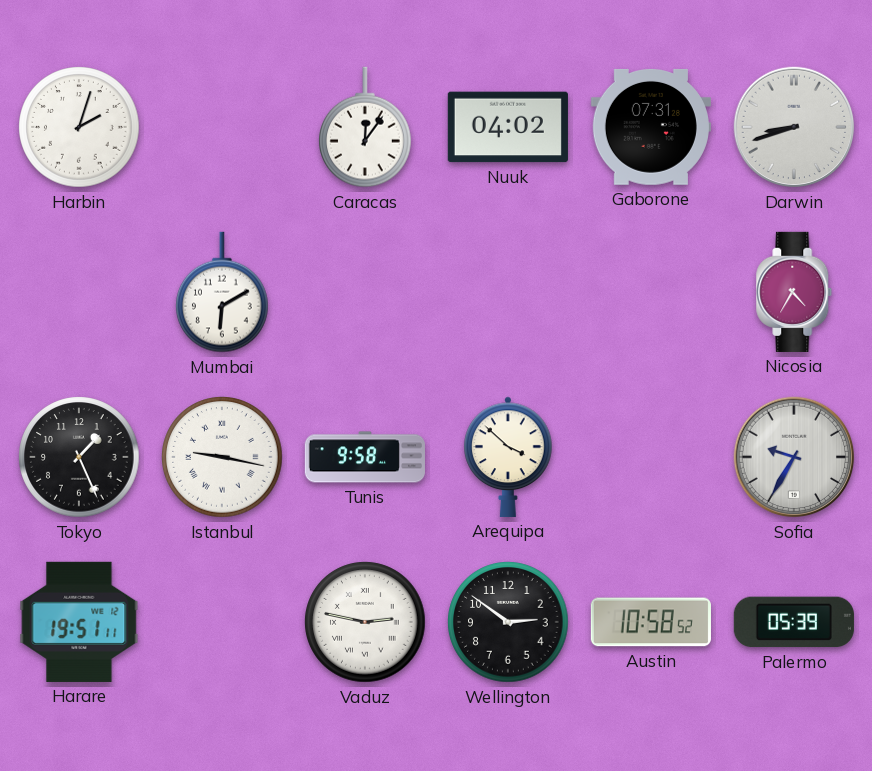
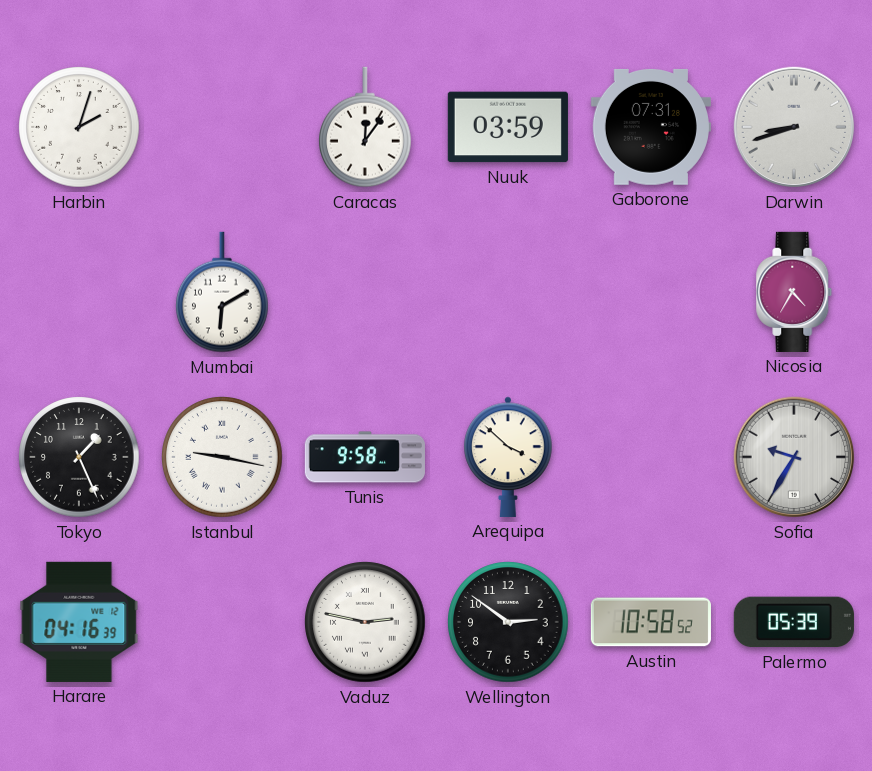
Nuuk: 04:02 -> 03:59 (508, 127)
Harare: 19:51 -> 04:16 (79, 622)
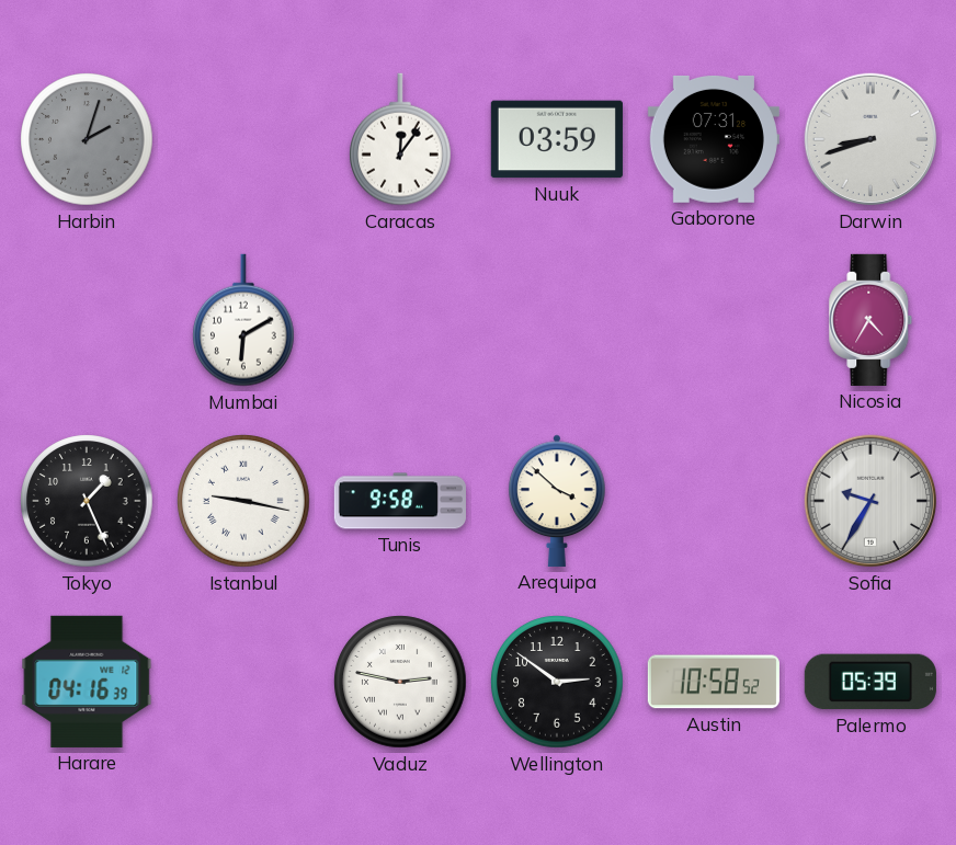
Harbin dial: white -> grey (87, 139)
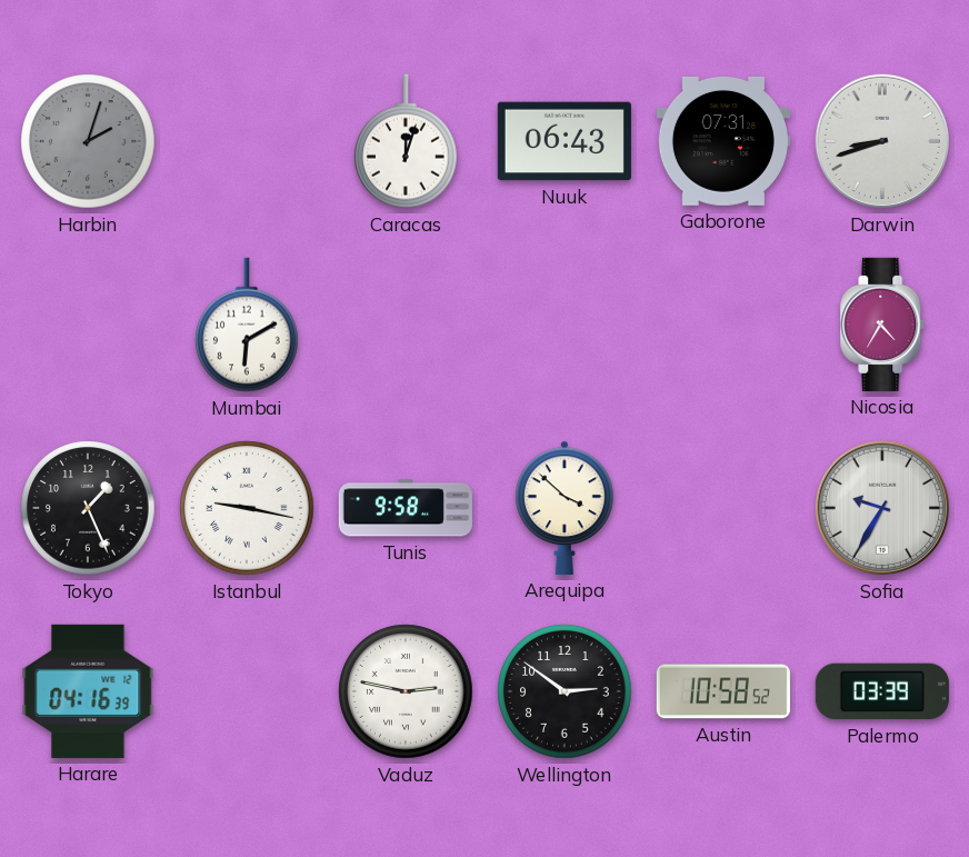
Caracas: 12:06 -> 12:03 (407, 141)
Nuuk: 03:59 -> 06:43 (565, 141)
Palermo: 05:39 -> 03:39 (882, 691)
